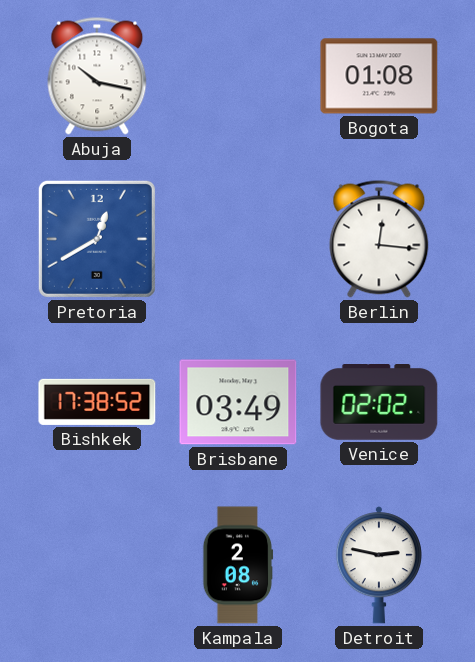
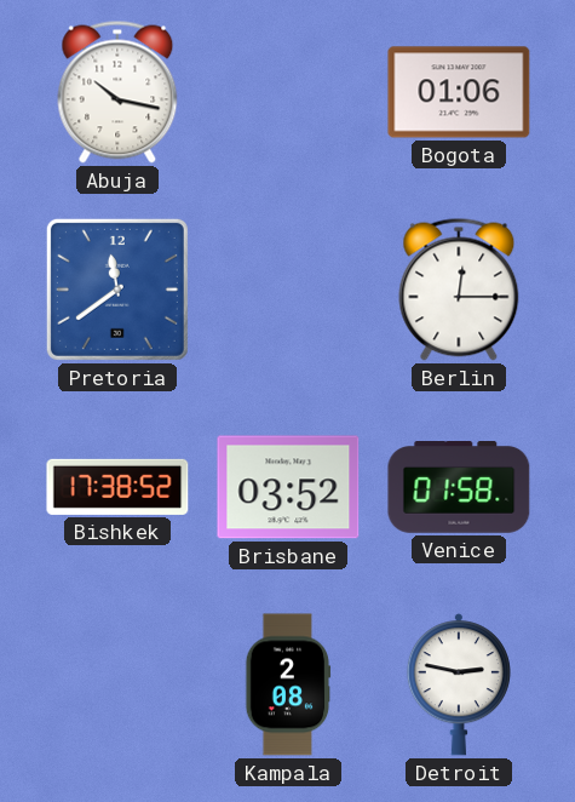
Bogota: 01:08 -> 01:06 (459, 92)
Pretoria: 12:40 -> 11:39 (117, 290)
Berlin: 12:16 -> 12:15 (459, 290)
Brisbane: 03:49 -> 03:52 (288, 487)
Venice: 02:02 -> 01:58 (459, 488)
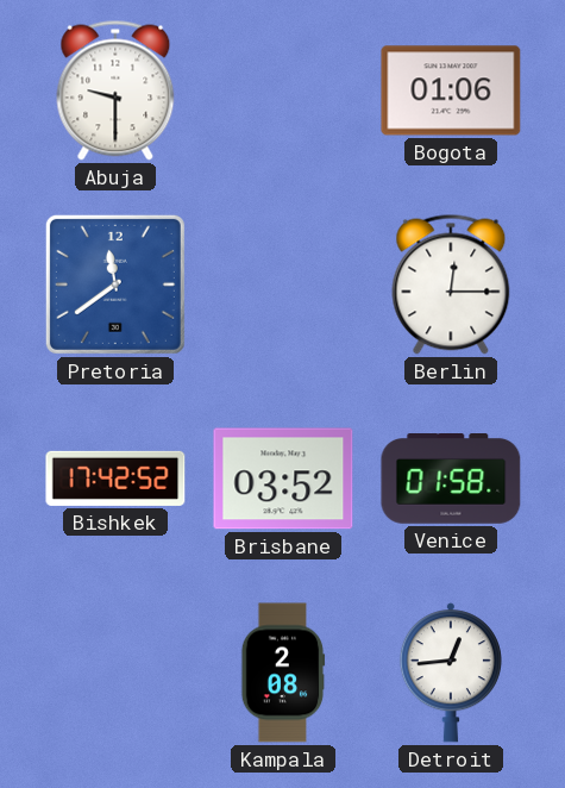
Abuja: 10:17 -> 9:30 (115, 90)
Bishkek: 17:38 -> 17:42 (115, 479)
Detroit: 2:47 -> 12:44 (451, 673)
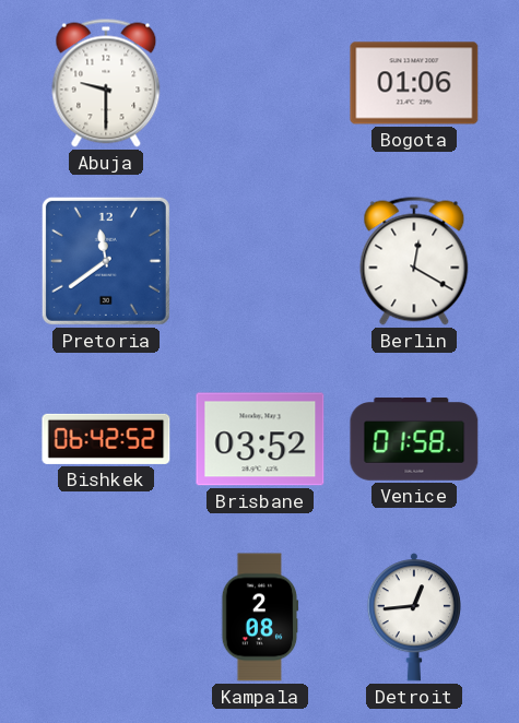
Berlin: 12:15 -> 12:20 (414, 261)
Bishkek: 17:42 -> 06:42 (106, 439)
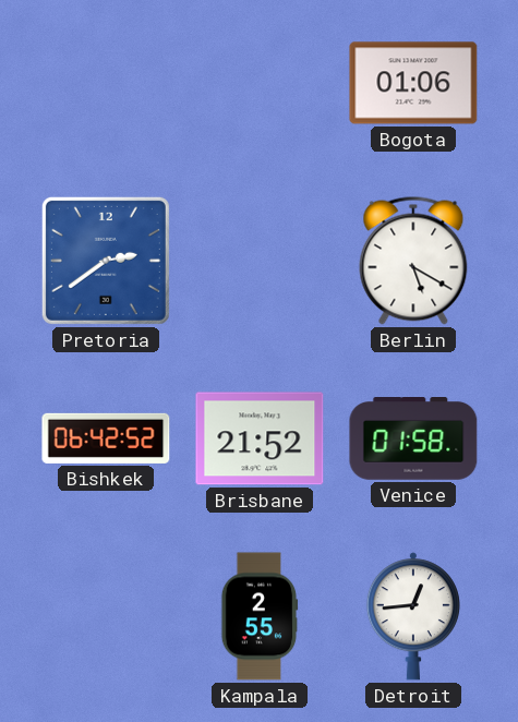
Abuja: 9:30 -> none (106, 83)
Pretoria: 11:39 -> 2:39 (106, 261)
Berlin: 12:20 -> 5:20 (413, 261)
Brisbane: 03:52 -> 21:52 (260, 438)
Kampala: 2:08 -> 2:55 (260, 616)
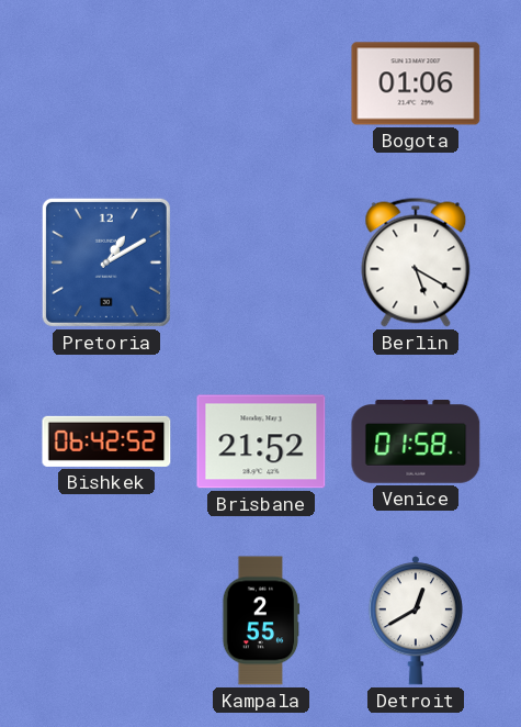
Pretoria: 2:39 -> 1:10 (106, 262)
Detroit: 12:44 -> 12:40 (416, 620)
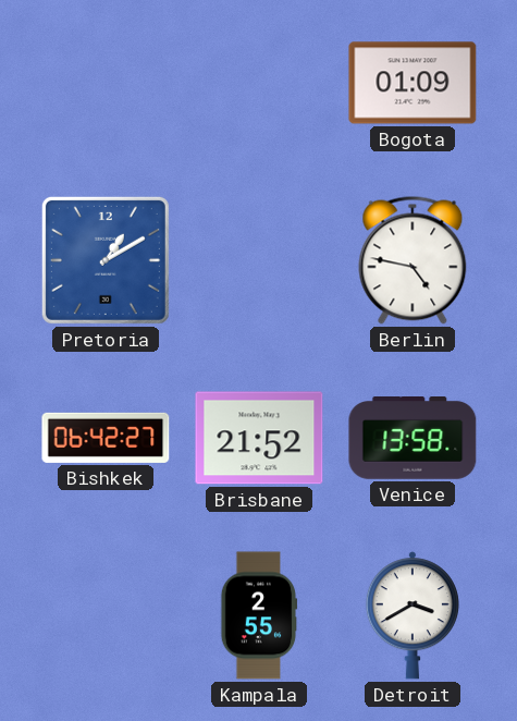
Bogota: 01:06 -> 01:09 (413, 83)
Berlin: 5:20 -> 4:47 (413, 260)
Bishkek: 06:42:52 -> 06:42:27 (106, 438)
Venice: 01:58 -> 13:58 (413, 439)
Detroit: 12:40 -> 3:40 (413, 615)
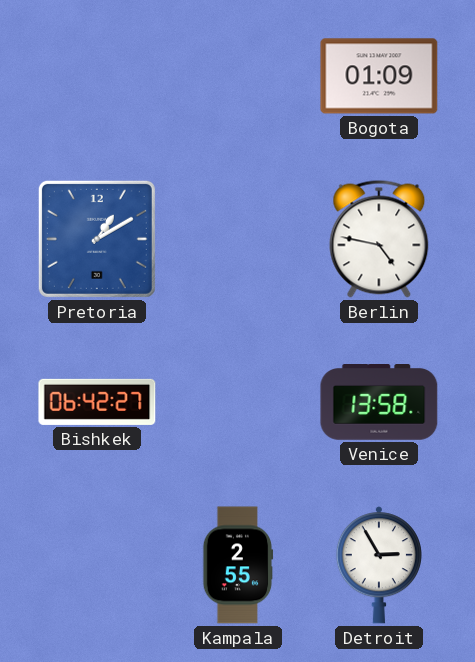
Brisbane: 21:52 -> none (259, 438)
Detroit: 3:40 -> 2:55 (379, 565)
